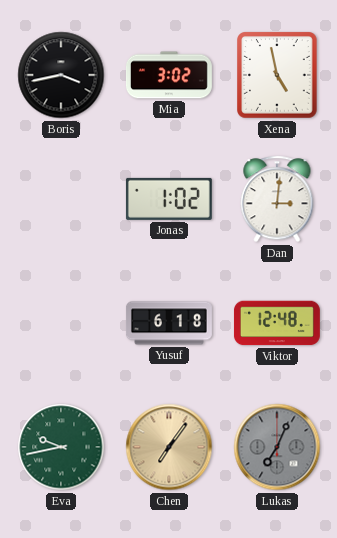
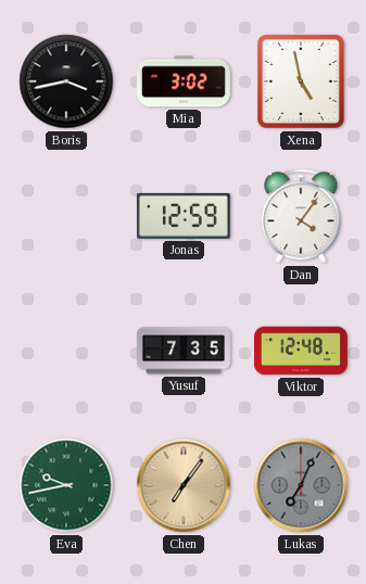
Jonas: 1:02 -> 12:59 (184, 216)
Dan: 3:01 -> 4:06 (301, 216)
Yusuf: 6:18 -> 7:35 (184, 351)
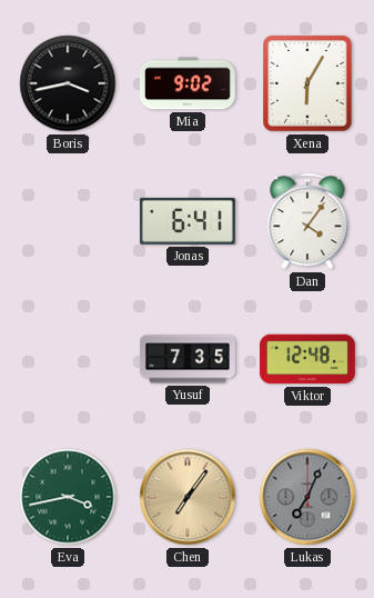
Mia: 3:02 -> 9:02 (188, 83)
Xena: 4:58 -> 6:05 (309, 84)
Jonas: 12:59 -> 6:41 (188, 221)
Eva: 9:43 -> 3:43 (68, 497)
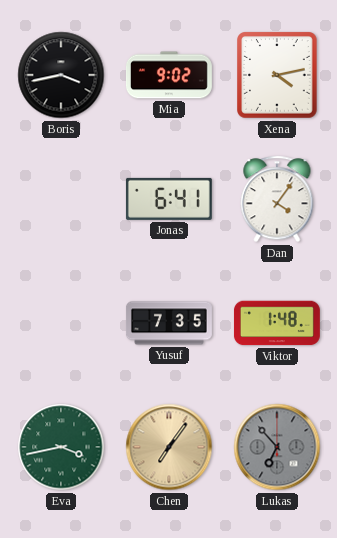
Xena: 6:05 -> 4:13 (278, 76)
Viktor: 12:48 -> 1:48 (277, 323)
Lukas: 7:04 -> 6:53 (277, 447)
